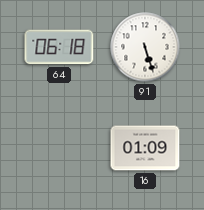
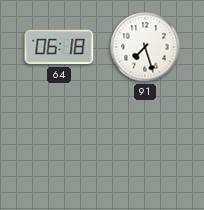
91: 5:27 -> 7:27 (145, 47)
16: 01:09 -> none (145, 148)
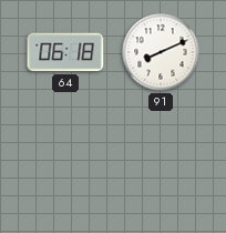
91: 7:27 -> 8:11 (161, 52)
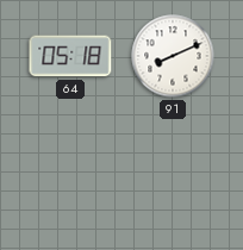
64: 06:18 -> 05:18 (70, 56)
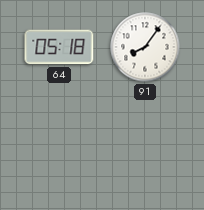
91: 8:11 -> 8:06 (145, 47)
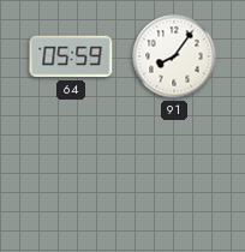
64: 05:18 -> 05:59 (71, 56)
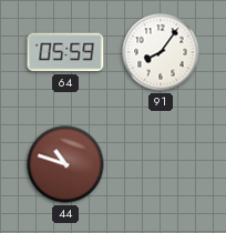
44: none -> 10:48 (65, 164)
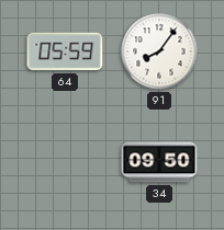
44: 10:48 -> none (65, 164)
34: none -> 09:50 (159, 162)
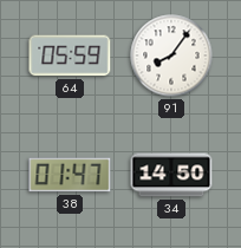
38: none -> 01:47 (70, 175)
34: 09:50 -> 14:50 (171, 175)
